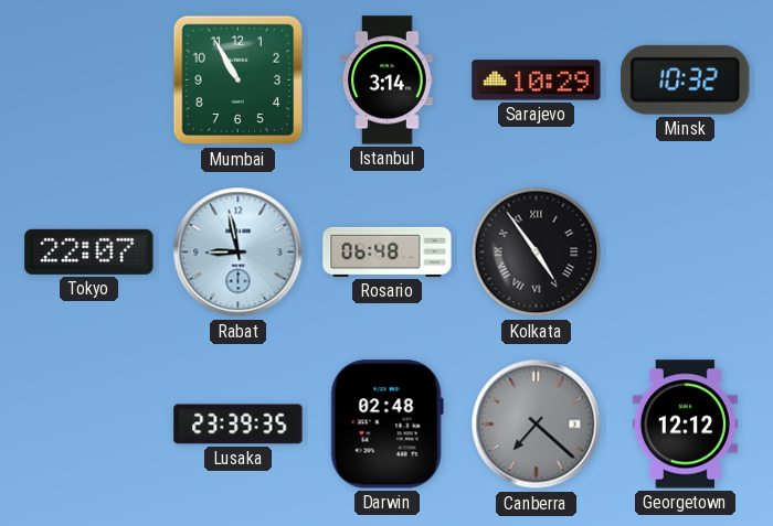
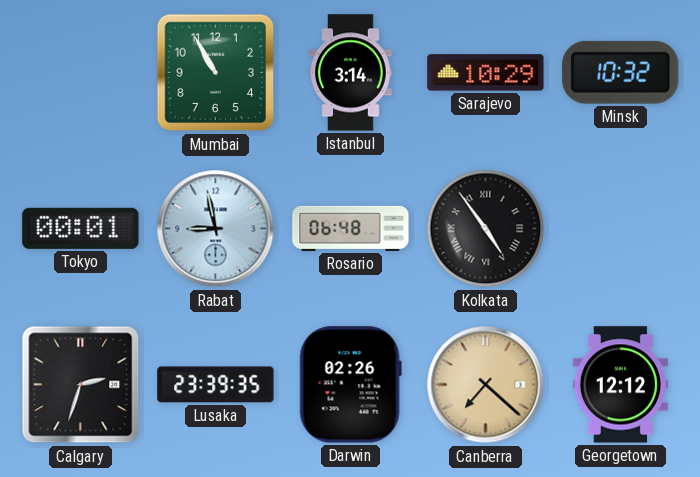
Tokyo: 22:07 -> 00:01 (81, 228)
Calgary: none -> 2:33 (81, 385)
Darwin: 02:48 -> 02:26 (350, 385)
Canberra dial: grey -> champagne (486, 385)
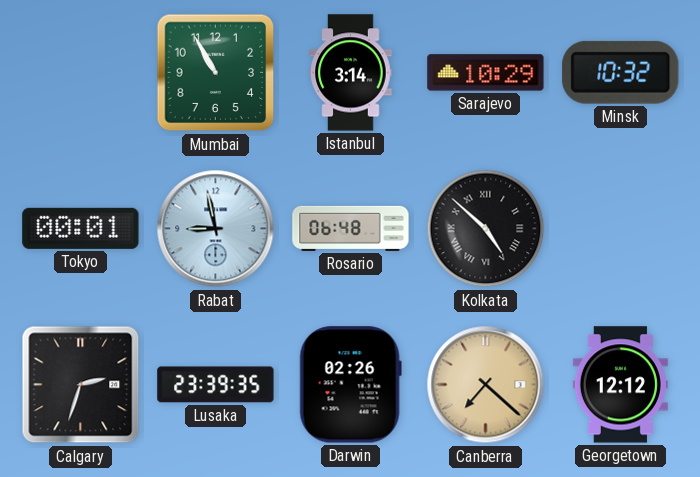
Kolkata: 4:54 -> 4:52 (486, 229)
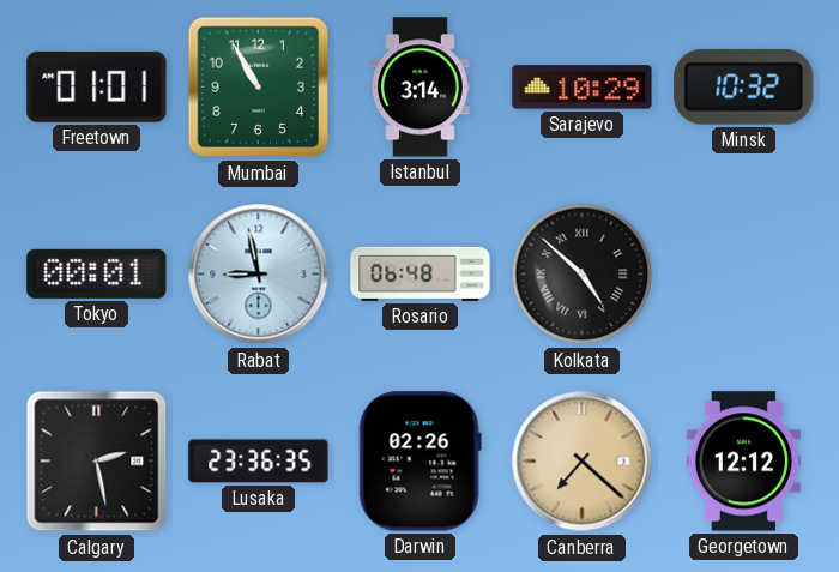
Freetown: none -> 01:01 (97, 86)
Calgary: 2:33 -> 2:28 (97, 462)
Lusaka: 23:39 -> 23:36 (259, 462)
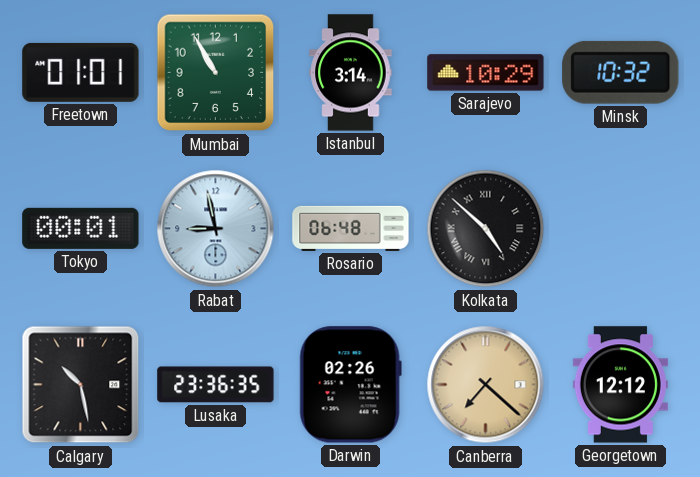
Calgary: 2:28 -> 10:28 (81, 385)
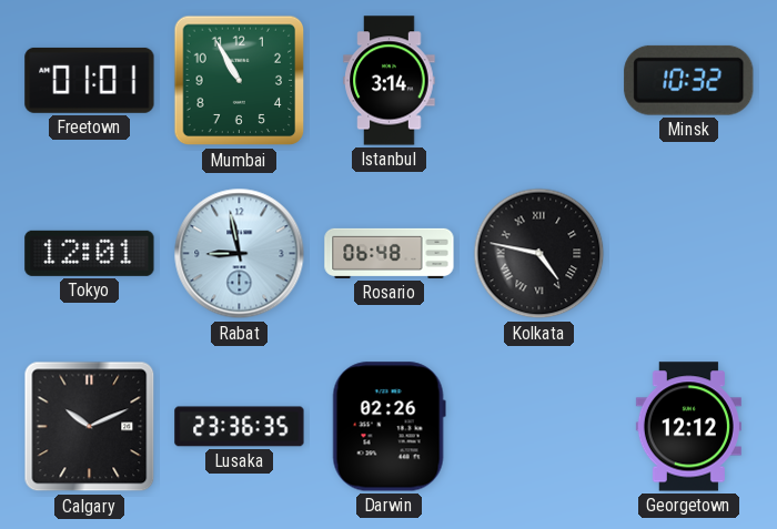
Sarajevo: 10:29 -> none (486, 73)
Tokyo: 00:01 -> 12:01 (90, 253)
Kolkata: 4:52 -> 4:47 (539, 254)
Calgary: 10:28 -> 10:11 (90, 427)
Canberra: 7:22 -> none (486, 385)
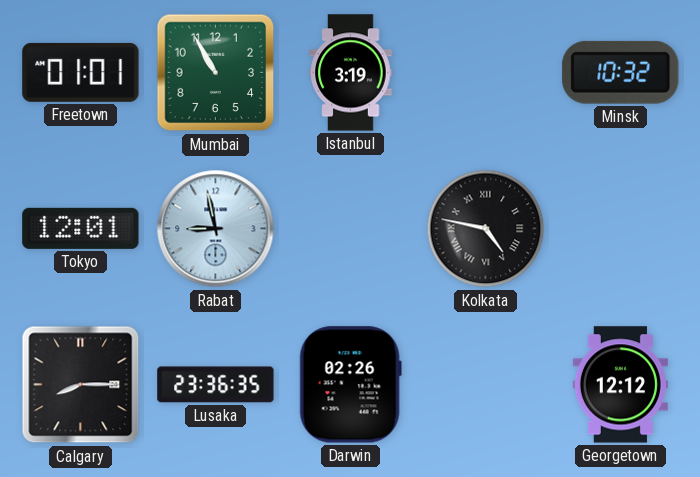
Istanbul: 3:14 -> 3:19 (351, 73)
Rosario: 06:48 -> none (390, 253)
Calgary: 10:11 -> 8:15 (81, 385)
